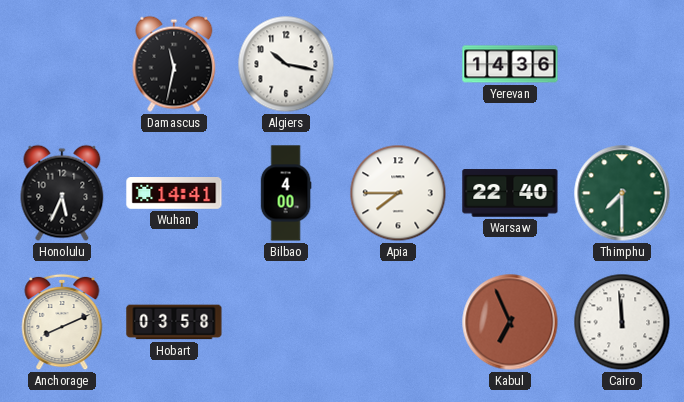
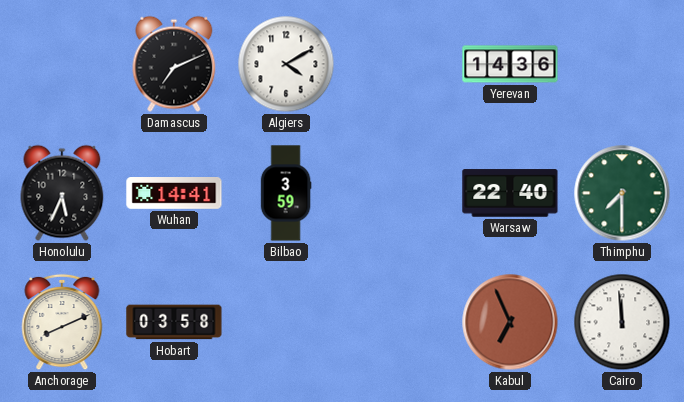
Damascus: 11:32 -> 7:11 (174, 64)
Algiers: 10:17 -> 4:10 (286, 64)
Bilbao: 4:00 -> 3:59 (286, 193)
Apia: 7:45 -> none (398, 193)
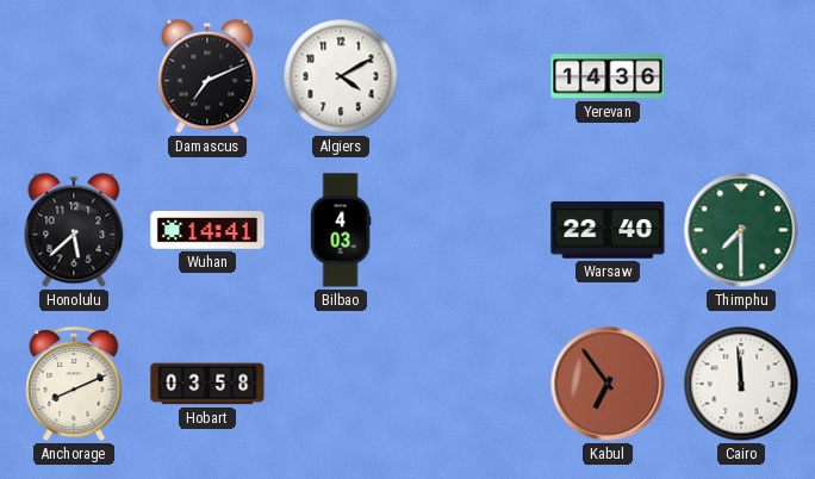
Honolulu: 5:34 -> 5:38 (74, 230)
Bilbao: 3:59 -> 4:03 (341, 230)
Kabul: 6:56 -> 6:54 (608, 384)
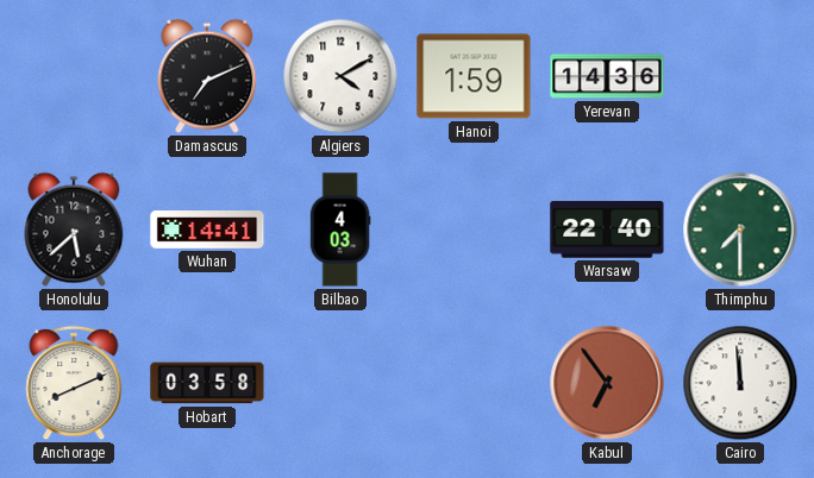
Hanoi: none -> 1:59 (474, 76)
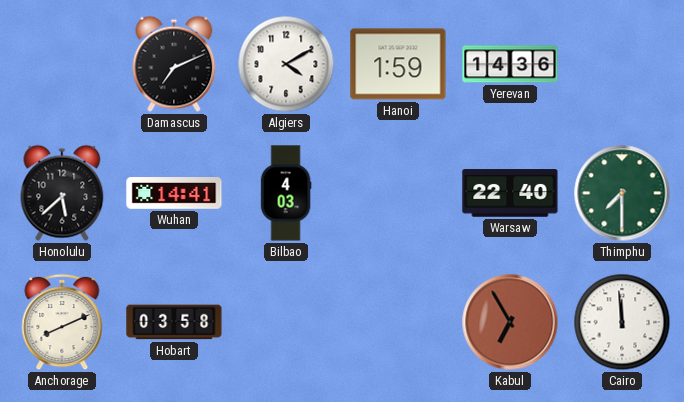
Kabul: 6:54 -> 6:55 (510, 322)
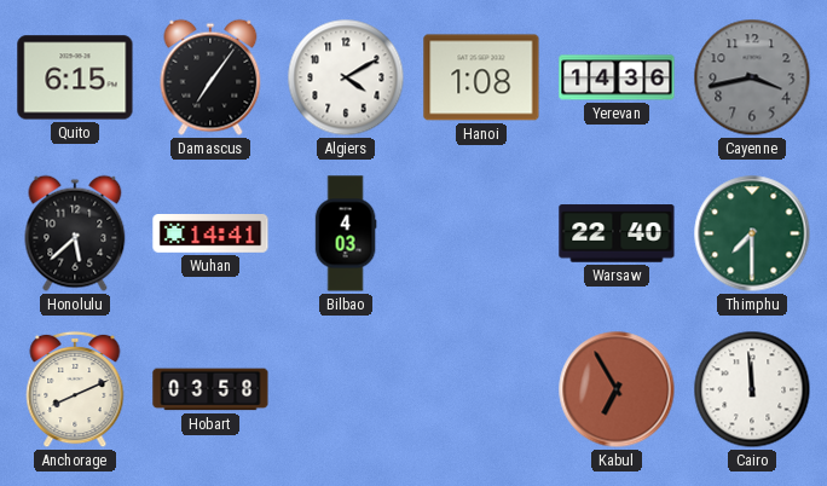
Quito: none -> 6:15 (75, 77)
Damascus: 7:11 -> 7:06 (210, 77)
Hanoi: 1:59 -> 1:08 (481, 77)
Cayenne: none -> 3:43 (752, 77)
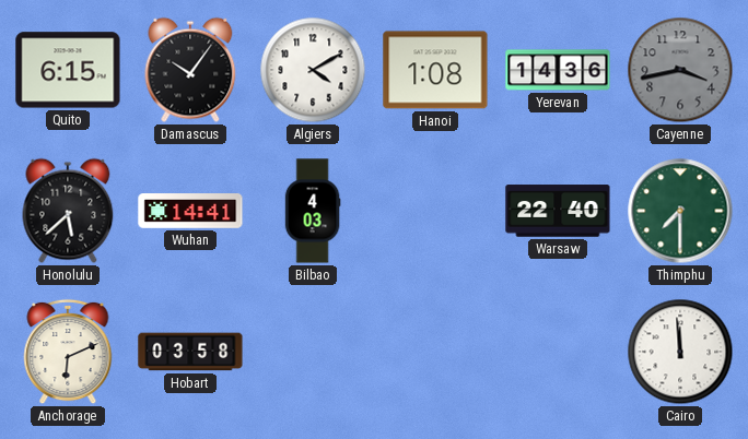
Damascus: 7:06 -> 10:06 (190, 70)
Anchorage: 8:11 -> 6:11 (68, 352)
Kabul: 6:55 -> none (617, 389)
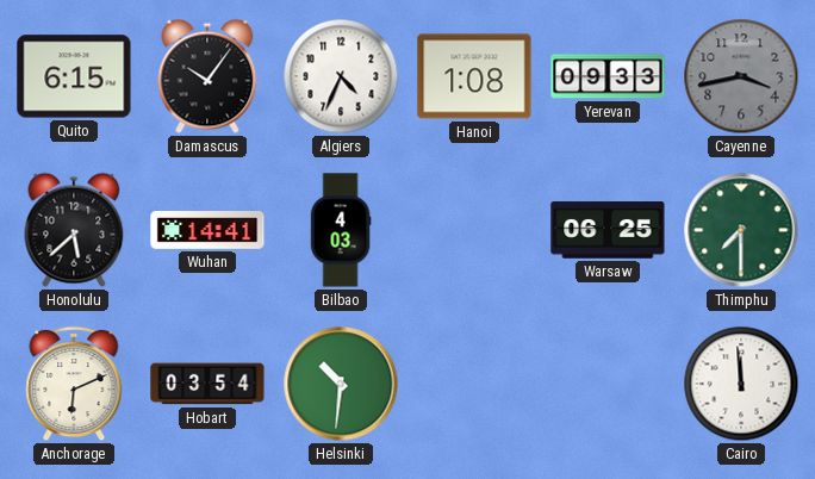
Algiers: 4:10 -> 4:34 (341, 76)
Yerevan: 14:36 -> 09:33 (608, 76)
Warsaw: 22:40 -> 06:25 (608, 230)
Hobart: 03:58 -> 03:54 (207, 384)
Helsinki: none -> 10:31 (341, 384)
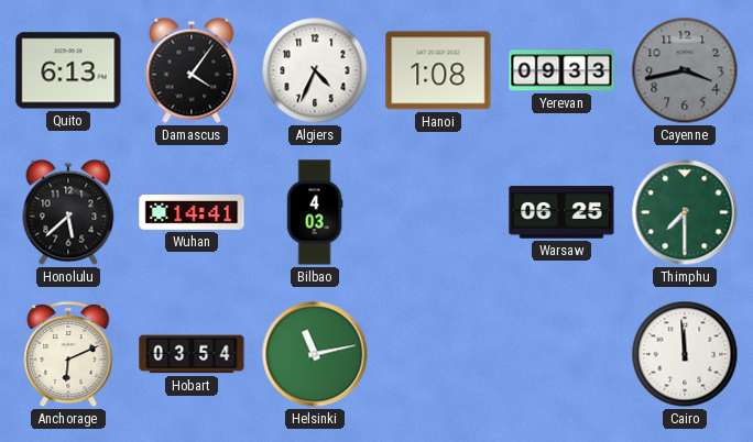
Quito: 6:15 -> 6:13 (68, 70)
Damascus: 10:06 -> 4:06 (192, 70)
Helsinki: 10:31 -> 11:13 (315, 354)
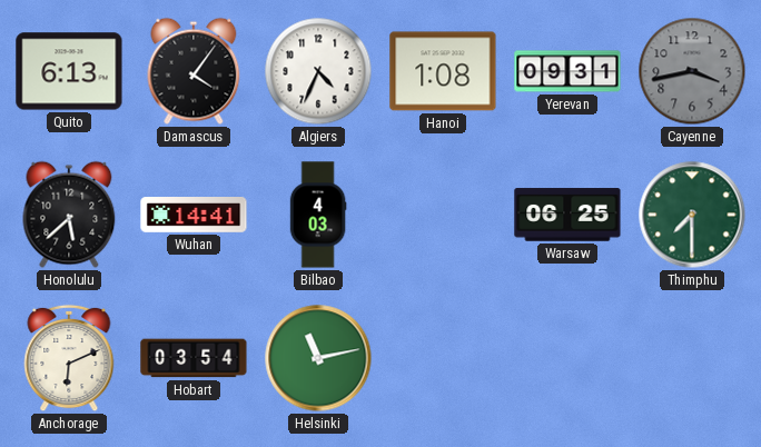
Yerevan: 09:33 -> 09:31 (567, 71)
Cairo: 11:59 -> none (685, 354)
